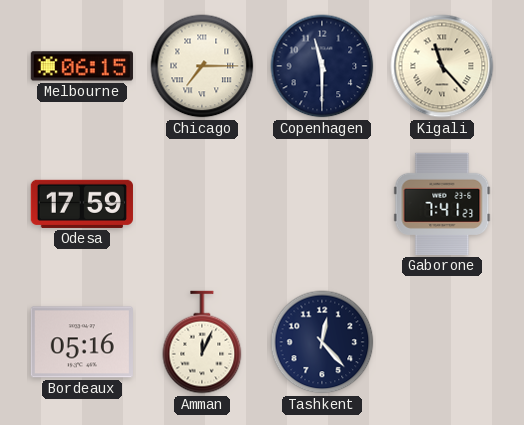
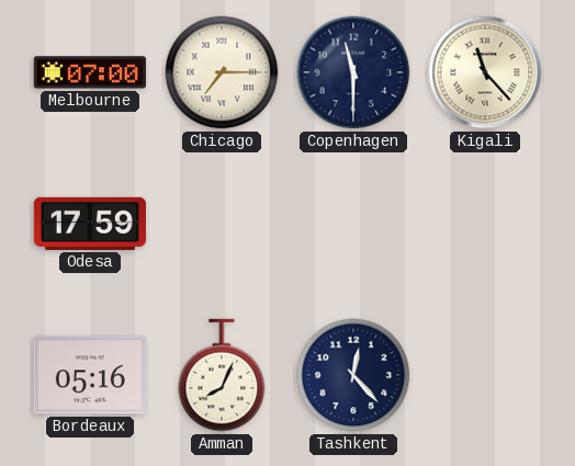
Melbourne: 06:15 -> 07:00 (90, 72)
Gaborone: 7:41 -> none (442, 204)
Amman: 12:04 -> 8:04 (222, 375)
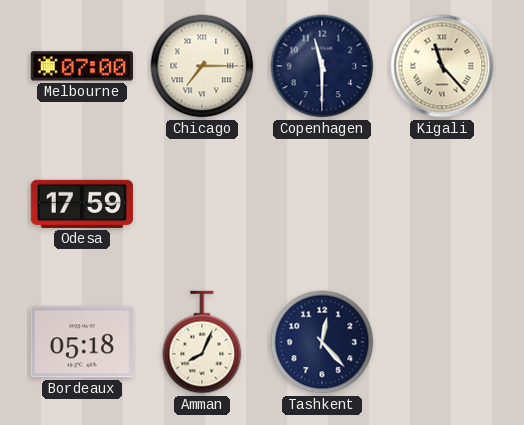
Bordeaux: 05:16 -> 05:18 (82, 342)
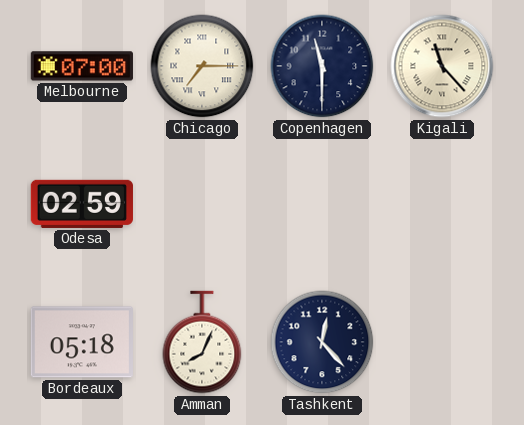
Odesa: 17:59 -> 02:59 (82, 204)
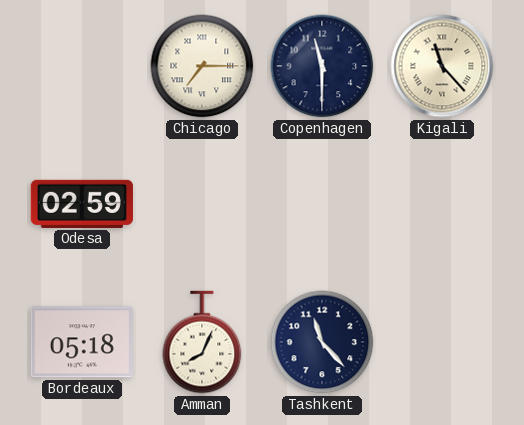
Melbourne: 07:00 -> none (82, 66)
Tashkent: 12:23 -> 11:23 (322, 342)
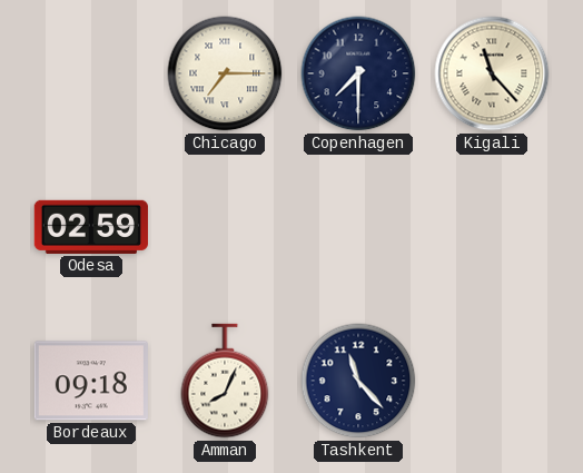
Copenhagen: 11:30 -> 7:30 (358, 73)
Bordeaux: 05:18 -> 09:18 (91, 381)
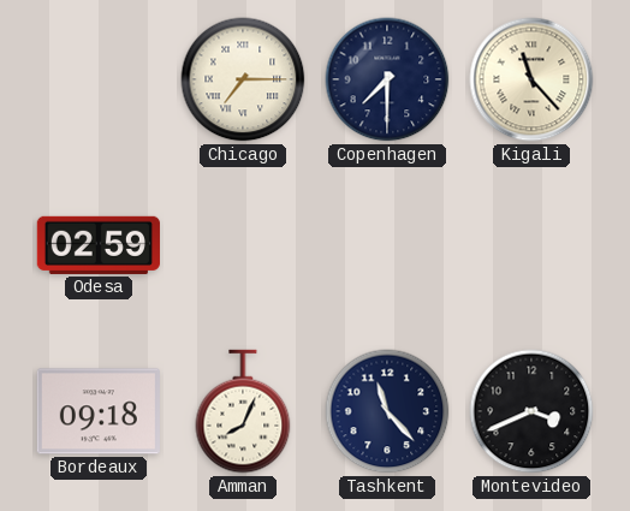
Montevideo: none -> 3:41 (531, 411)
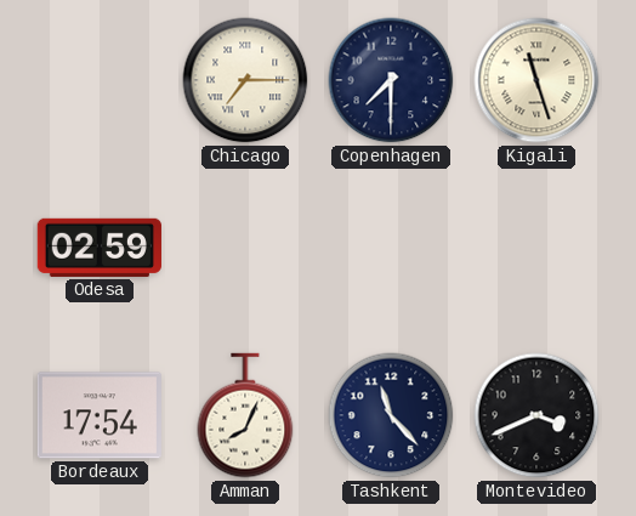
Kigali: 11:23 -> 11:27 (536, 80)
Bordeaux: 09:18 -> 17:54 (100, 415)
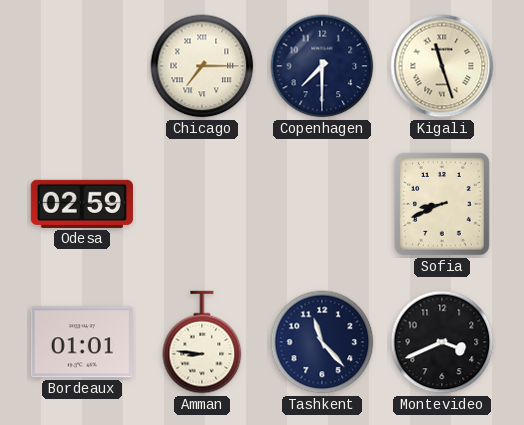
Sofia: none -> 8:41 (442, 204)
Bordeaux: 17:54 -> 01:01 (82, 342)
Amman: 8:04 -> 8:46 (202, 342)
